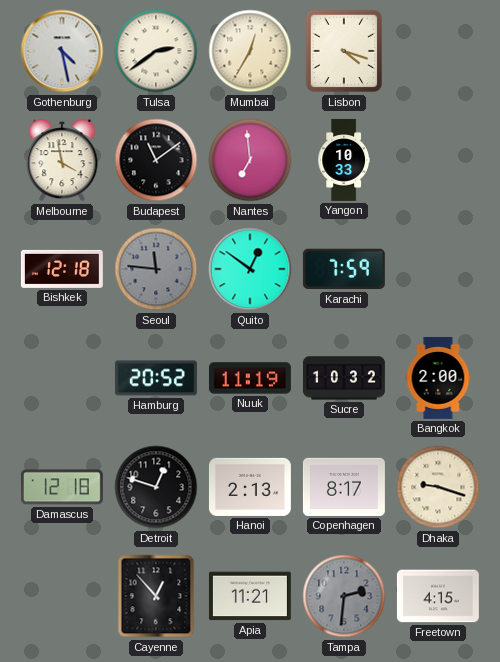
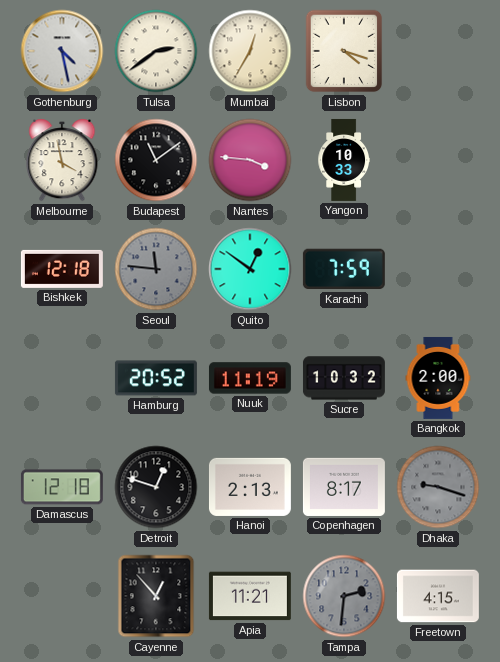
Nantes: 6:59 -> 3:46 (250, 160)
Dhaka dial: cream -> grey (438, 487)
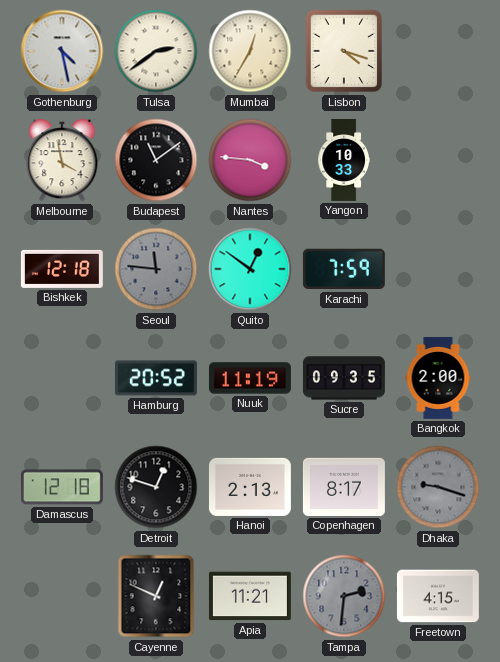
Sucre: 10:32 -> 09:35 (344, 378)
Cayenne: 12:53 -> 12:49 (156, 596)
